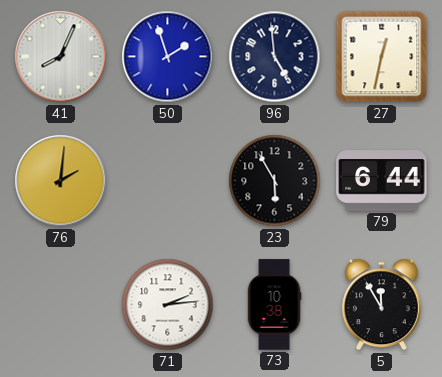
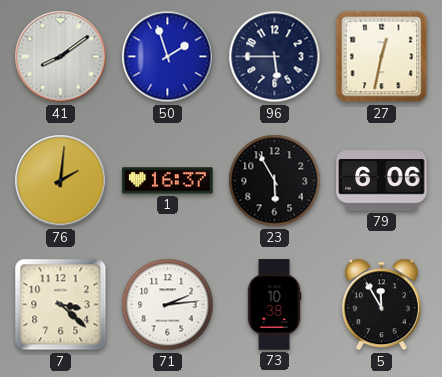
41: 8:04 -> 8:09 (61, 57)
96: 4:59 -> 5:45 (275, 57)
1: none -> 16:37 (168, 181)
79: 6:44 -> 6:06 (382, 181)
7: none -> 3:22 (61, 305)
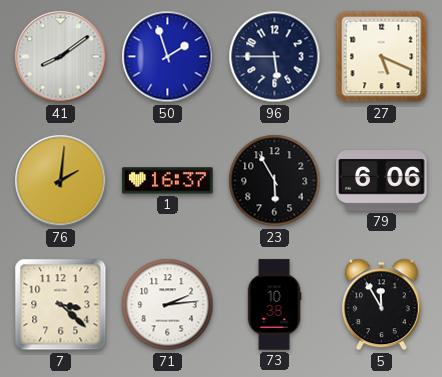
27: 12:32 -> 5:19 (382, 57)
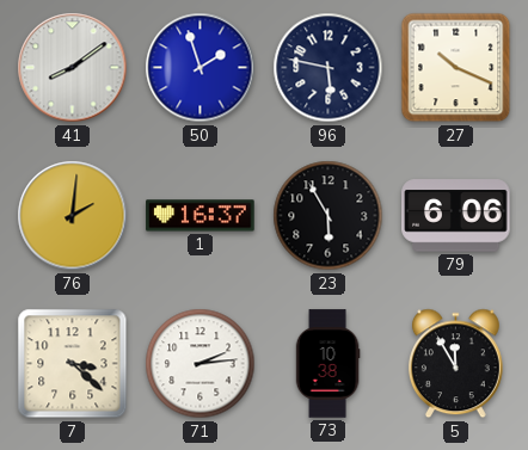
96: 5:45 -> 5:47 (329, 68)
27: 5:19 -> 10:19 (456, 68)
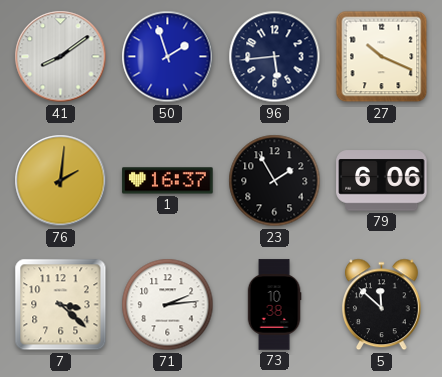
96: 5:47 -> 5:44 (275, 57)
23: 5:55 -> 1:55 (275, 181)
5: 11:55 -> 11:52 (381, 305)
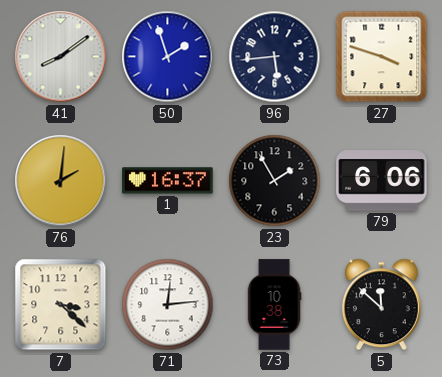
27: 10:19 -> 3:48 (382, 57)
71: 2:14 -> 12:14 (168, 305)
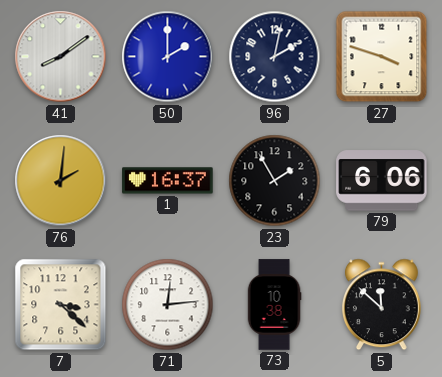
50: 1:57 -> 2:00 (168, 57)
96: 5:44 -> 2:02 (275, 57)
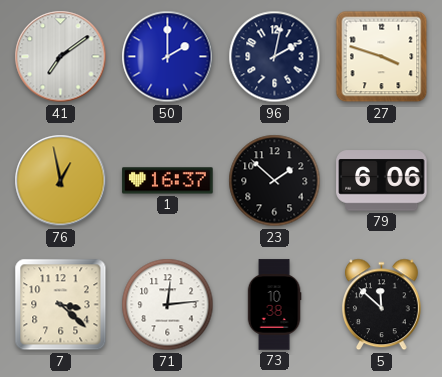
41: 8:09 -> 7:09 (61, 57)
76: 2:01 -> 12:58 (61, 181)
23: 1:55 -> 1:52 (275, 181)
